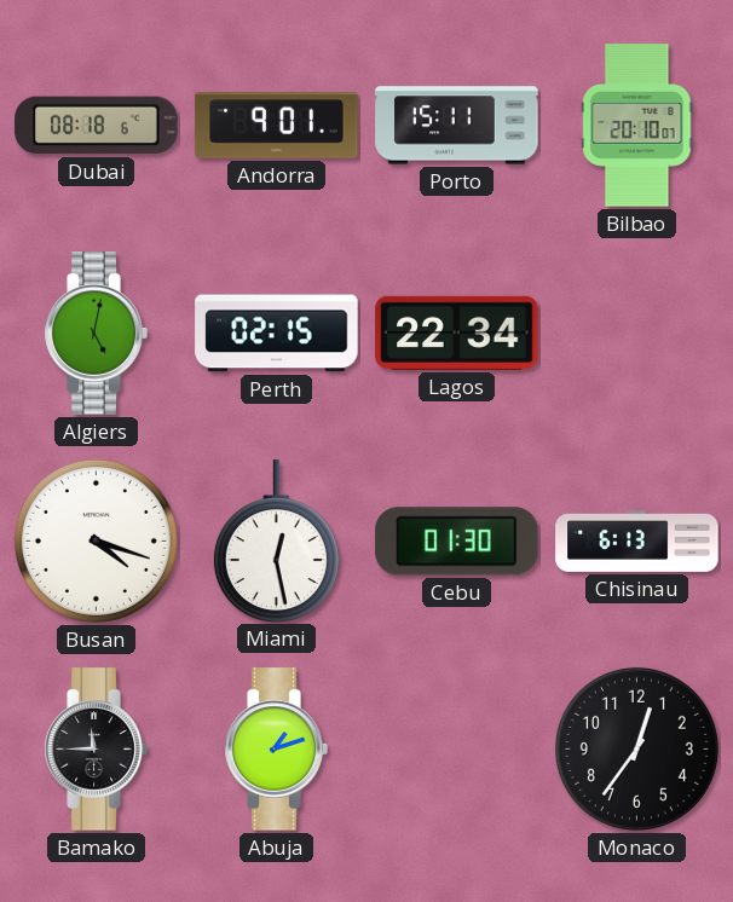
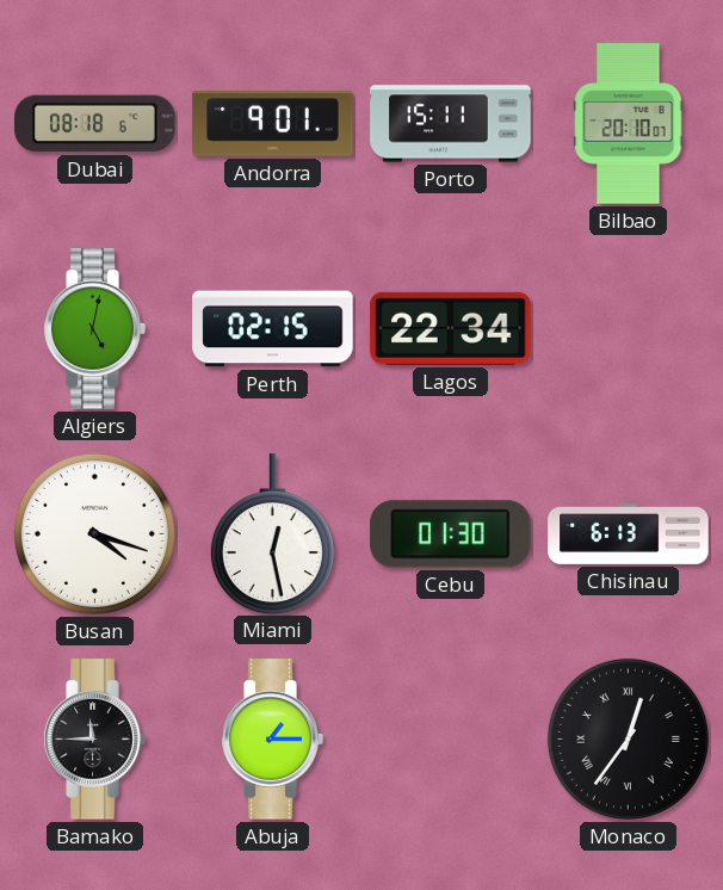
Abuja: 1:12 -> 1:15 (272, 740)
Monaco numerals: Arabic -> Roman (628, 738)
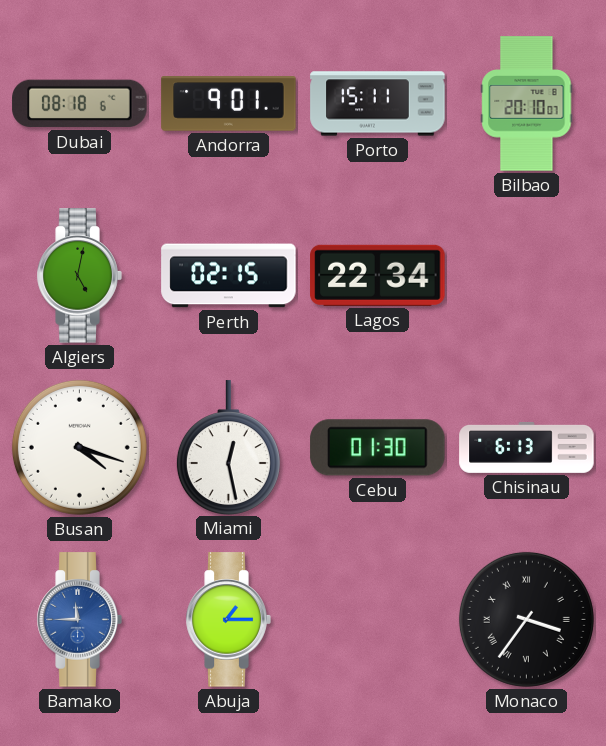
Bamako dial: black -> blue (79, 620)
Monaco: 12:36 -> 3:36 (526, 619)
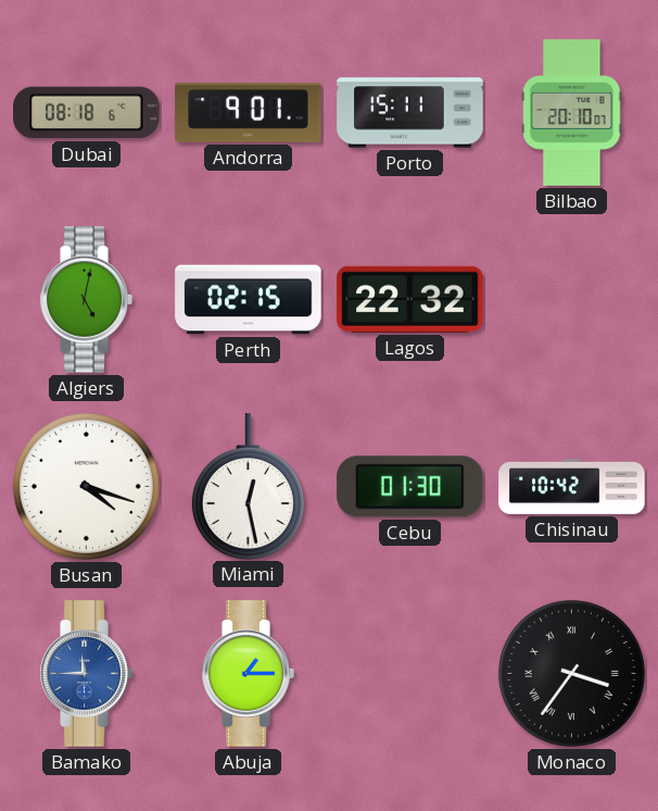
Lagos: 22:34 -> 22:32 (410, 299)
Chisinau: 6:13 -> 10:42 (572, 487)
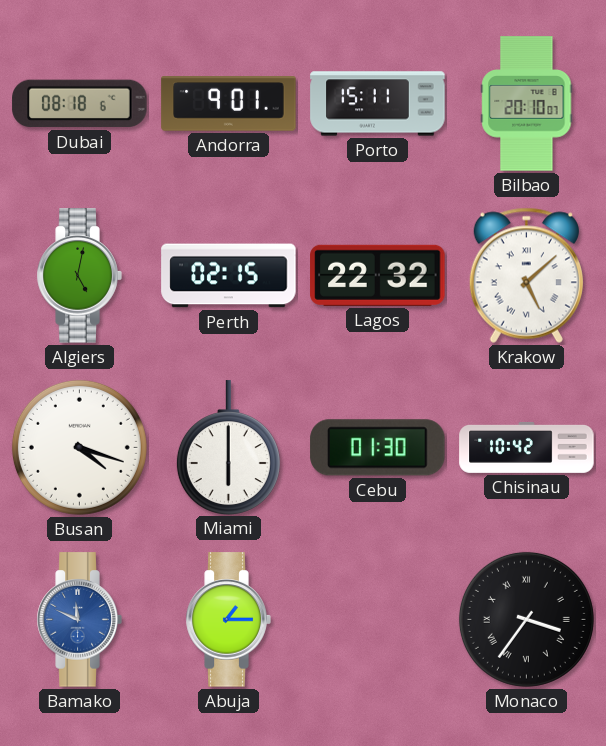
Krakow: none -> 5:08 (526, 275)
Miami: 12:28 -> 6:00 (228, 447)
Bamako: 11:45 -> 11:49 (79, 620)
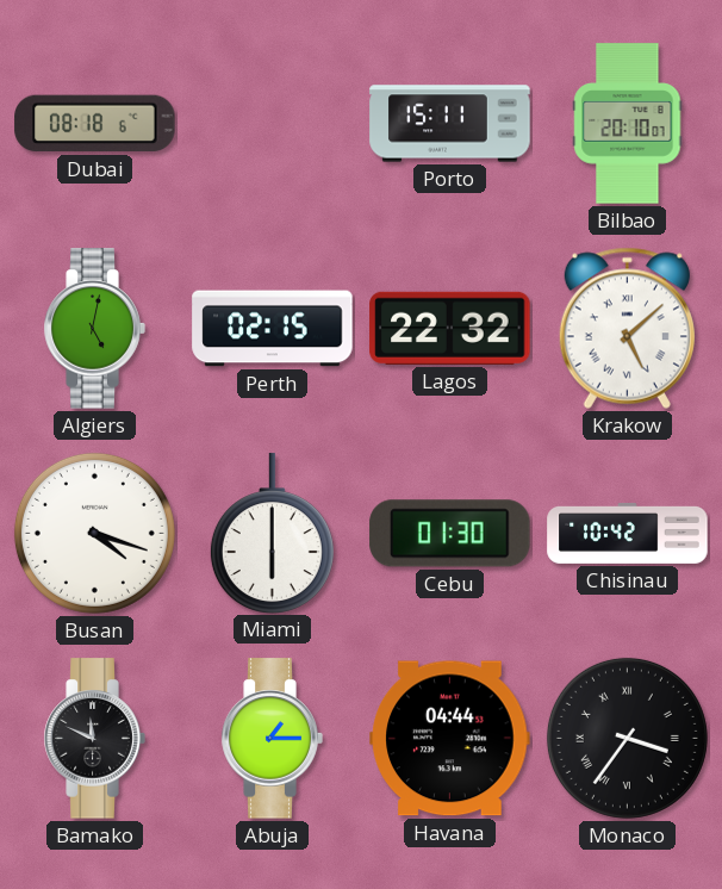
Andorra: 9:01 -> none (229, 104)
Bamako dial: blue -> black (94, 739)
Havana: none -> 04:44 (450, 739)
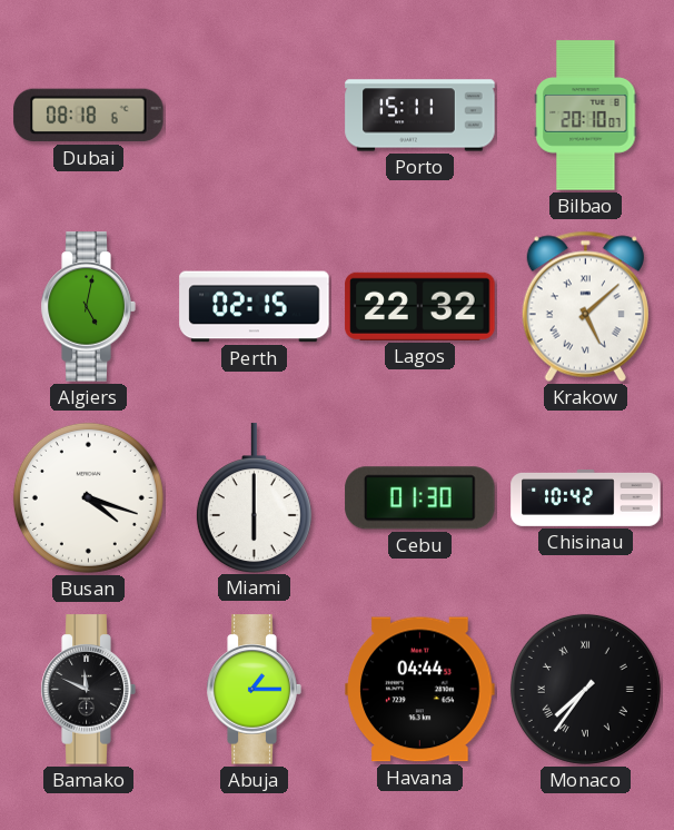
Monaco: 3:36 -> 7:36 (585, 689)
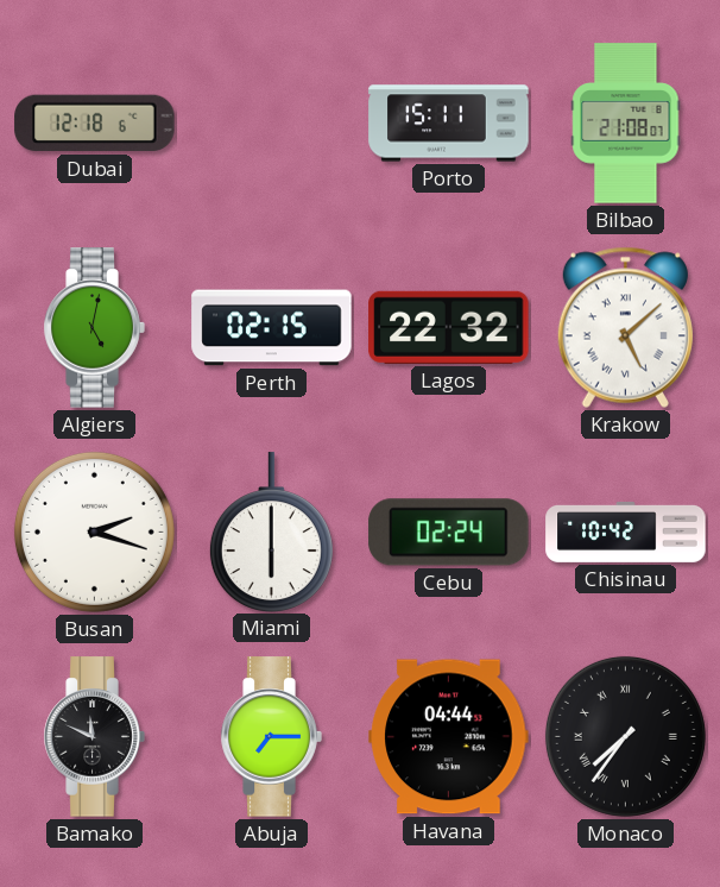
Dubai: 08:18 -> 12:18 (95, 124)
Bilbao: 20:10 -> 21:08 (626, 124)
Busan: 4:18 -> 2:18 (94, 531)
Cebu: 01:30 -> 02:24 (449, 533)
Abuja: 1:15 -> 7:15 (271, 737)
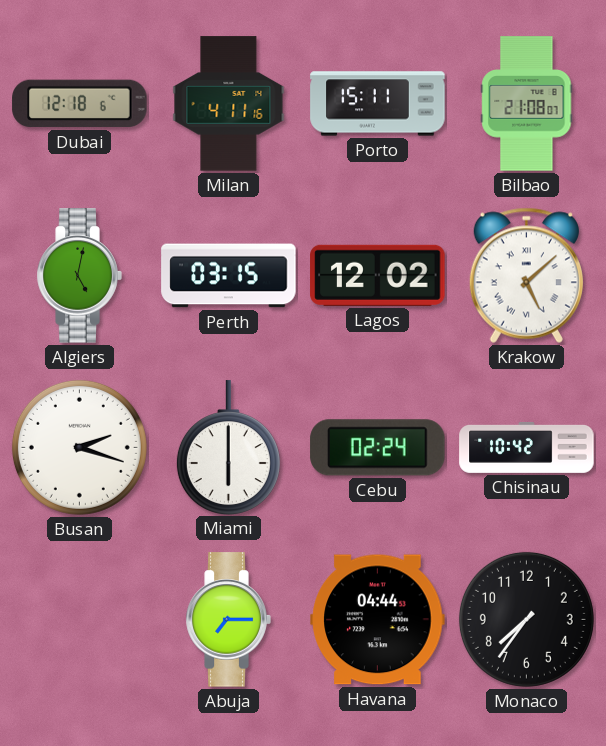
Milan: none -> 4:11 (229, 104)
Perth: 02:15 -> 03:15 (229, 276)
Lagos: 22:32 -> 12:02 (378, 275)
Bamako: 11:49 -> none (94, 737)
Monaco numerals: Roman -> Arabic (526, 619)
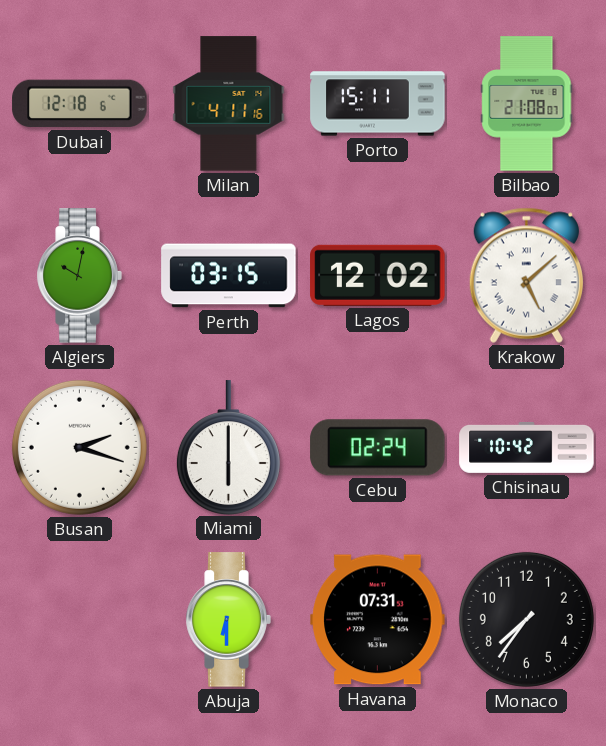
Algiers: 5:02 -> 10:02 (79, 276)
Abuja: 7:15 -> 6:30 (228, 620)
Havana: 04:44 -> 07:31 (378, 620)
